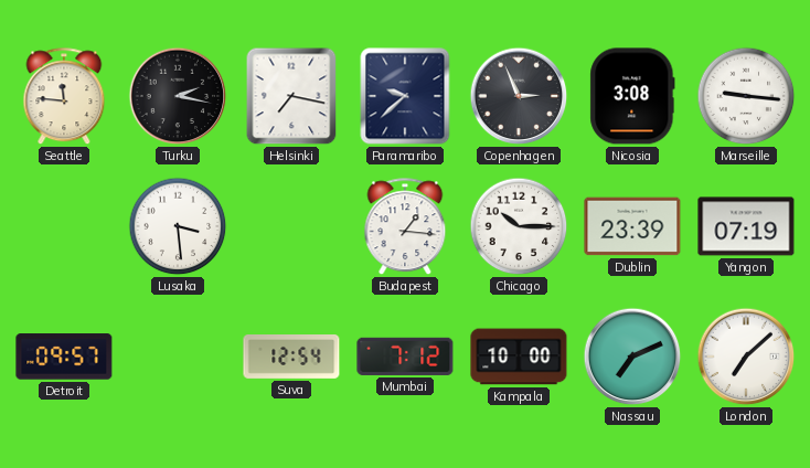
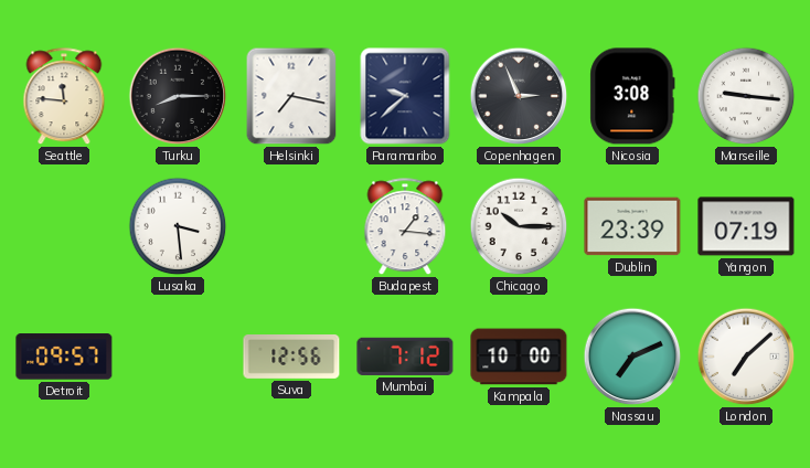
Turku: 2:17 -> 8:15 (178, 96)
Suva: 12:54 -> 12:56 (291, 358)
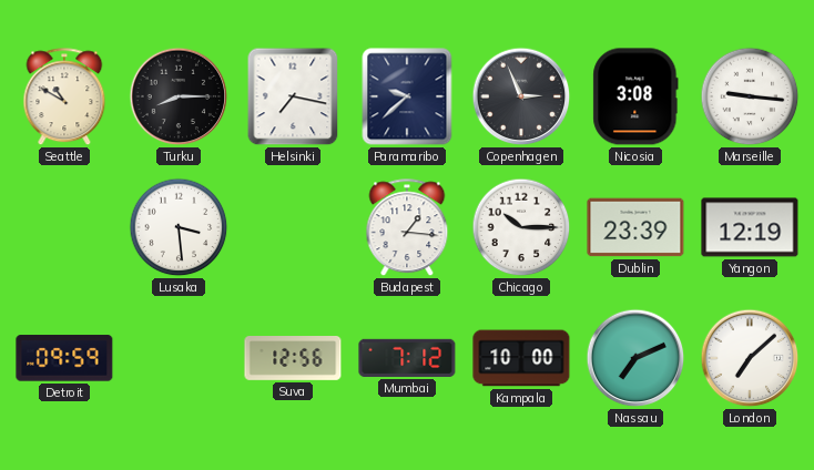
Seattle: 11:46 -> 10:50 (64, 98)
Yangon: 07:19 -> 12:19 (750, 227)
Detroit: 09:57 -> 09:59 (64, 358)
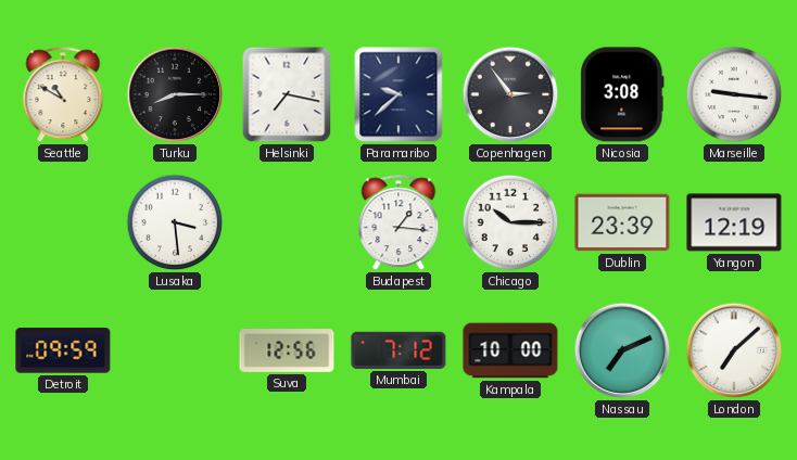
Copenhagen: 2:56 -> 2:54 (510, 94)
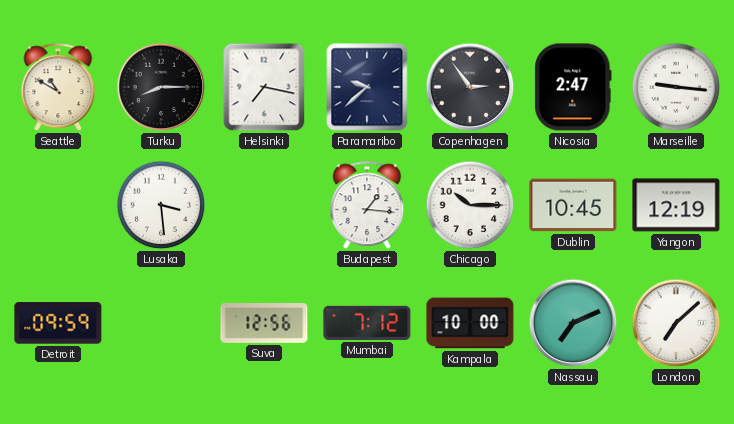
Nicosia: 3:08 -> 2:47 (573, 87)
Dublin: 23:39 -> 10:45 (573, 205)
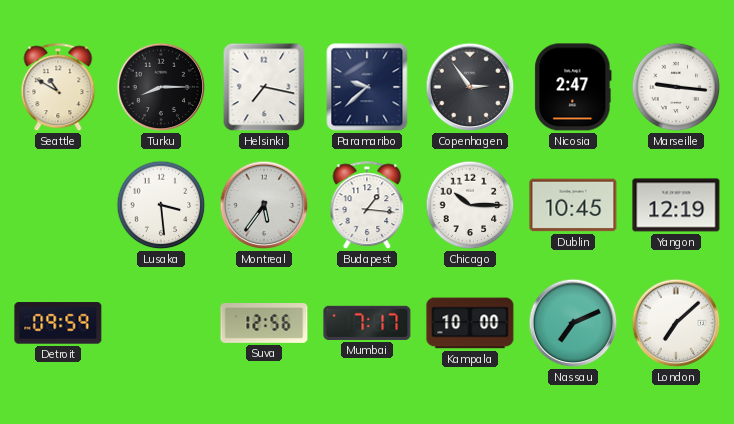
Montreal: none -> 5:36 (264, 205)
Mumbai: 7:12 -> 7:17 (367, 323)
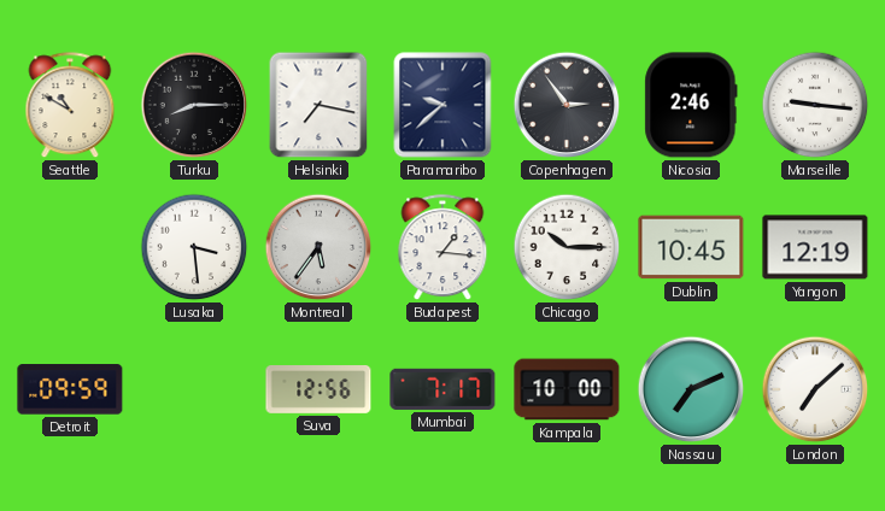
Nicosia: 2:47 -> 2:46 (691, 105)
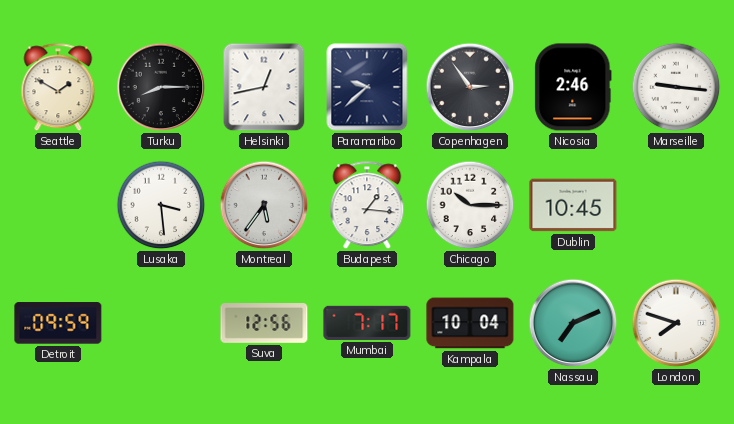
Seattle: 10:50 -> 1:50 (58, 88)
Helsinki: 7:17 -> 12:43 (264, 87)
Yangon: 12:19 -> none (815, 247)
Kampala: 10:00 -> 10:04 (470, 323)
London: 7:08 -> 7:48 (676, 323)
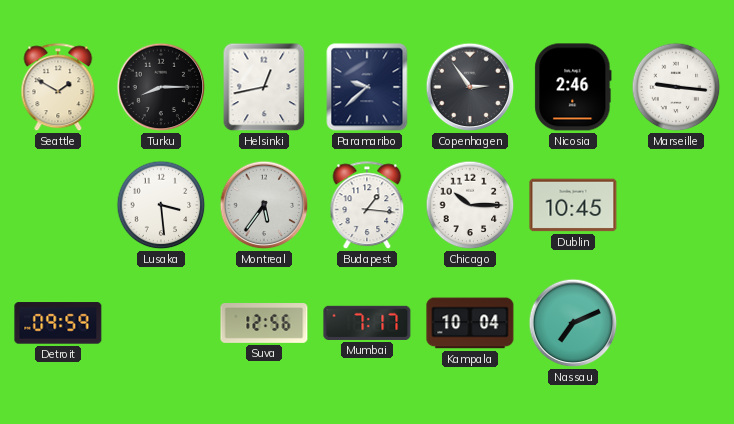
London: 7:48 -> none (676, 323)
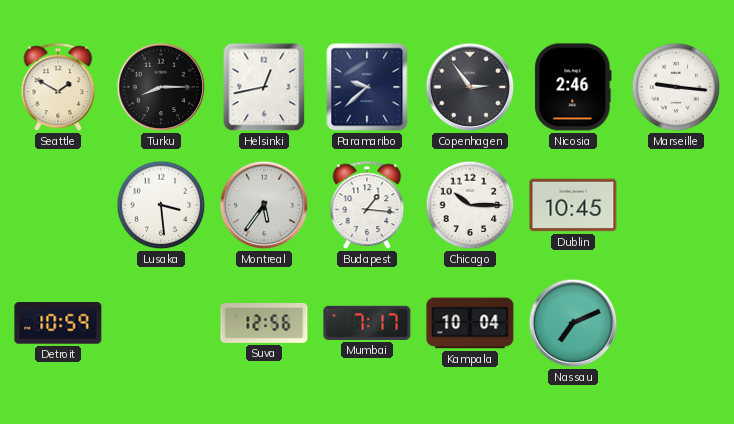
Detroit: 09:59 -> 10:59 (58, 323)
